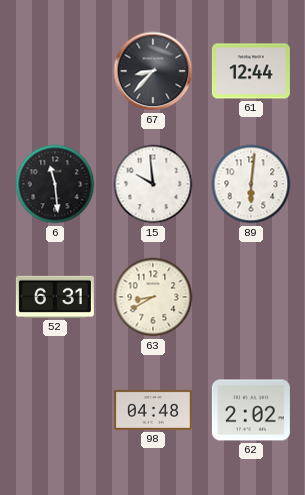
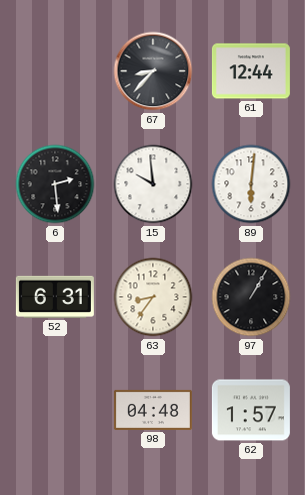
6: 11:29 -> 2:29 (55, 184)
63: 8:40 -> 8:36 (153, 297)
97: none -> 1:05 (251, 297)
62: 2:02 -> 1:57 (251, 410)
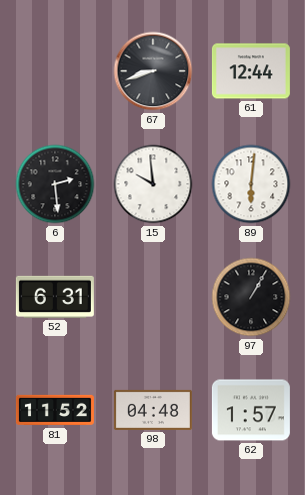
67: 8:37 -> 8:42 (153, 71)
63: 8:36 -> none (153, 297)
81: none -> 11:52 (55, 410)
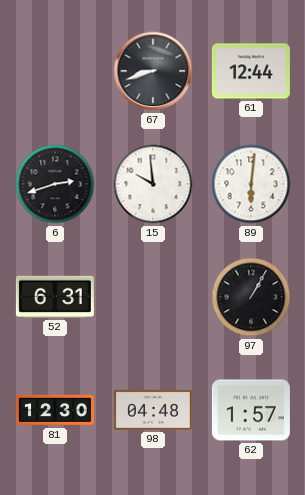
6: 2:29 -> 2:42 (55, 184)
81: 11:52 -> 12:30 (55, 410)
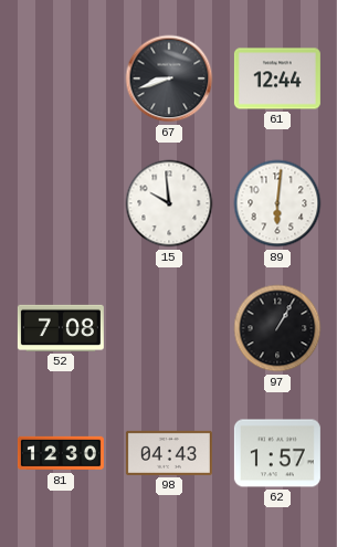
6: 2:42 -> none (55, 184)
52: 6:31 -> 7:08 (61, 328)
98: 04:48 -> 04:43 (169, 453)
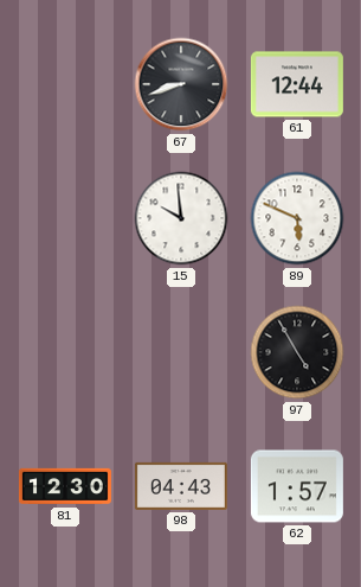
89: 6:01 -> 5:49 (297, 218)
52: 7:08 -> none (61, 328)
97: 1:05 -> 4:55 (297, 352)
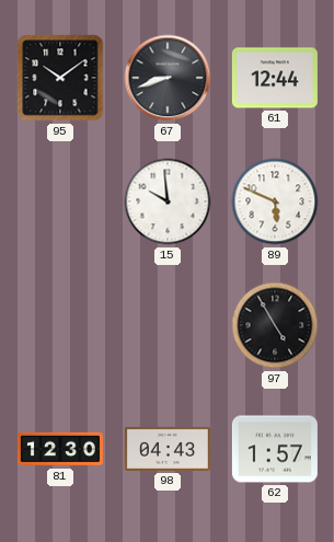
95: none -> 10:09 (60, 78)
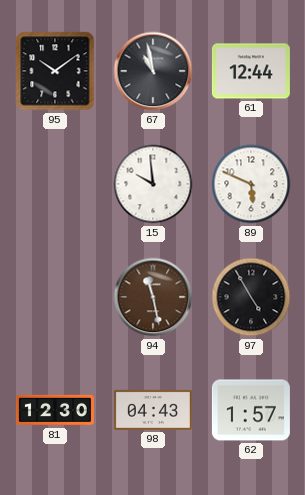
67: 8:42 -> 10:58 (153, 71)
94: none -> 11:28 (153, 297)
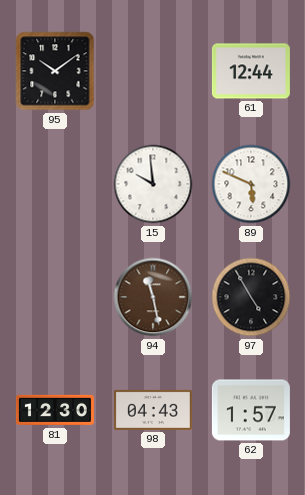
67: 10:58 -> none (153, 71)
